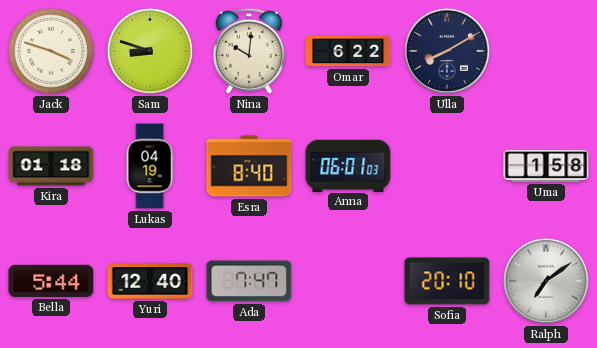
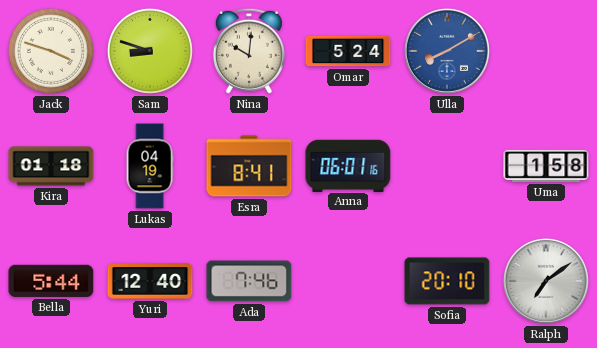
Omar: 6:22 -> 5:24 (348, 51)
Ulla dial: navy -> blue (447, 51)
Esra: 8:40 -> 8:41 (249, 166)
Anna: 06:01:03 -> 06:01:16 (348, 165)
Ada: 7:47 -> 7:46 (249, 281)
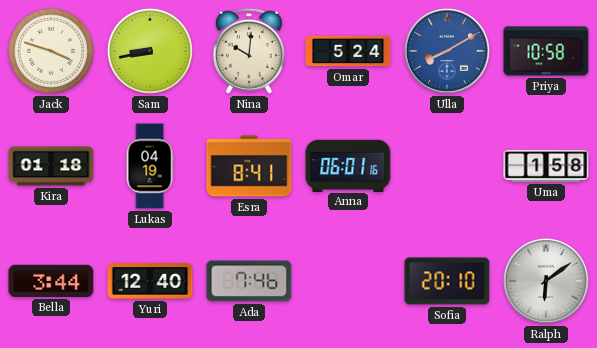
Sam: 8:48 -> 8:43 (150, 51)
Priya: none -> 10:58 (546, 51)
Bella: 5:44 -> 3:44 (51, 281)
Ralph: 7:09 -> 6:09 (546, 281)
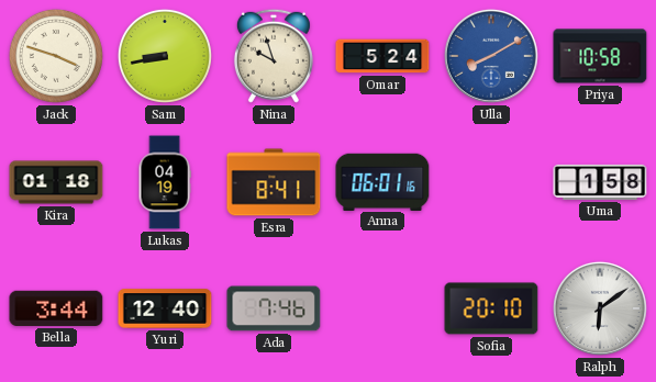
Nina: 10:01 -> 9:57 (274, 56)
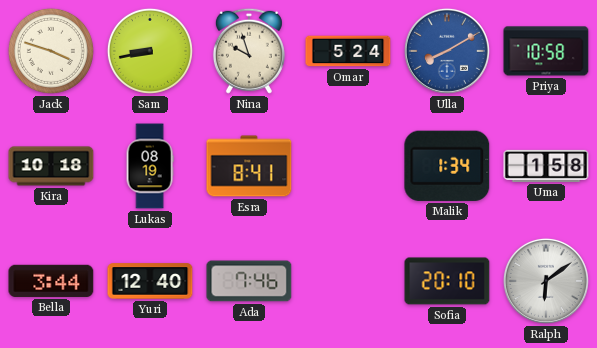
Kira: 01:18 -> 10:18 (51, 166)
Lukas: 04:19 -> 08:19 (150, 166)
Anna: 06:01 -> none (382, 181)
Malik: none -> 1:34 (447, 166)
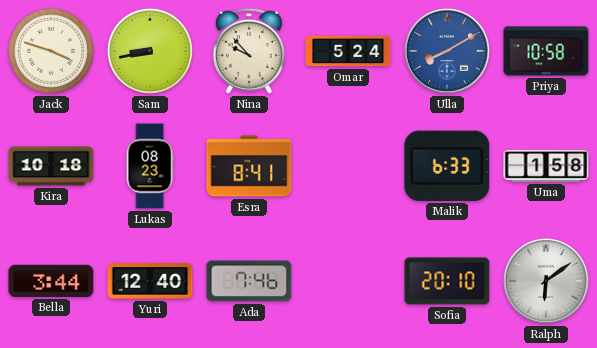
Nina: 9:57 -> 9:53 (249, 51)
Lukas: 08:19 -> 08:23 (150, 166)
Malik: 1:34 -> 6:33 (447, 166)
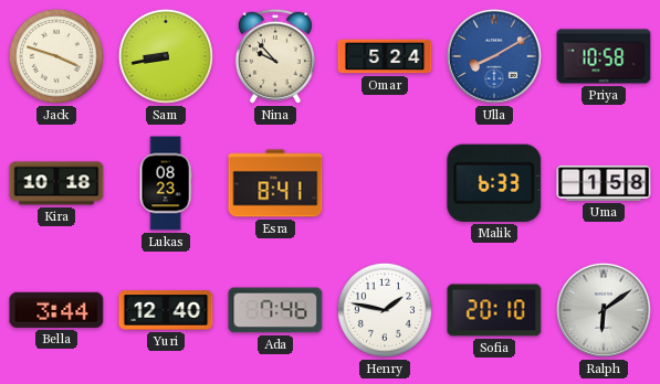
Henry: none -> 1:47 (385, 310)
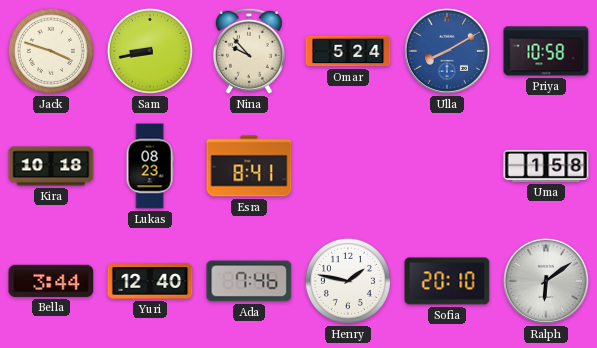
Malik: 6:33 -> none (494, 183)
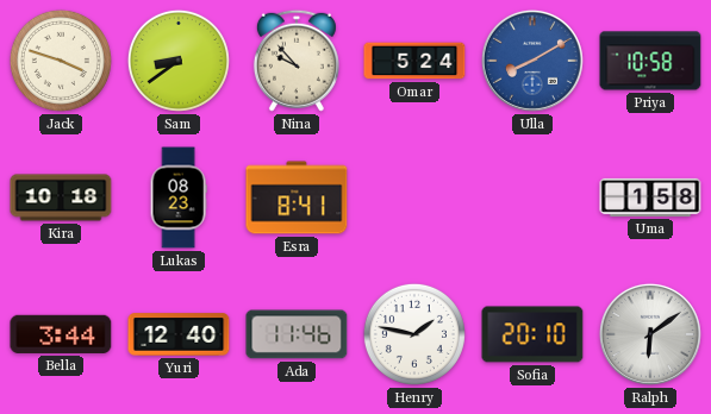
Sam: 8:43 -> 8:39 (179, 61)
Ada: 7:46 -> 11:46 (297, 334)
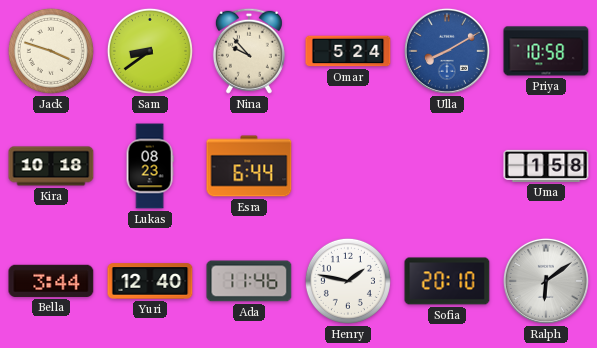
Esra: 8:41 -> 6:44 (249, 166)
